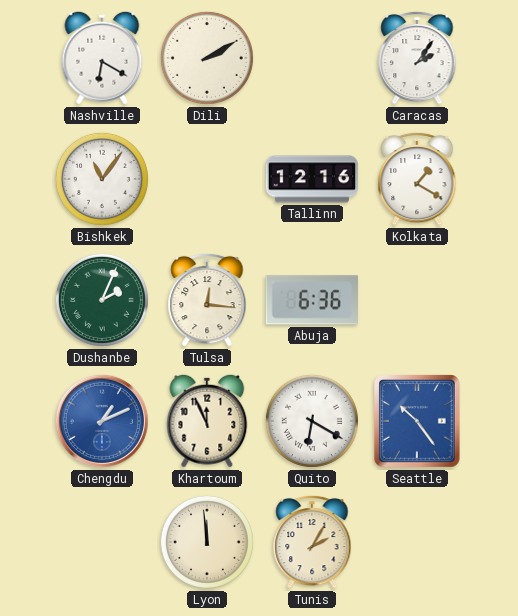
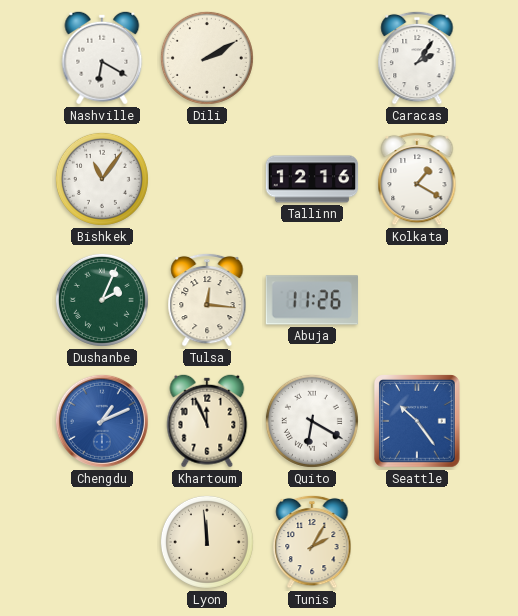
Abuja: 6:36 -> 11:26 (312, 300)
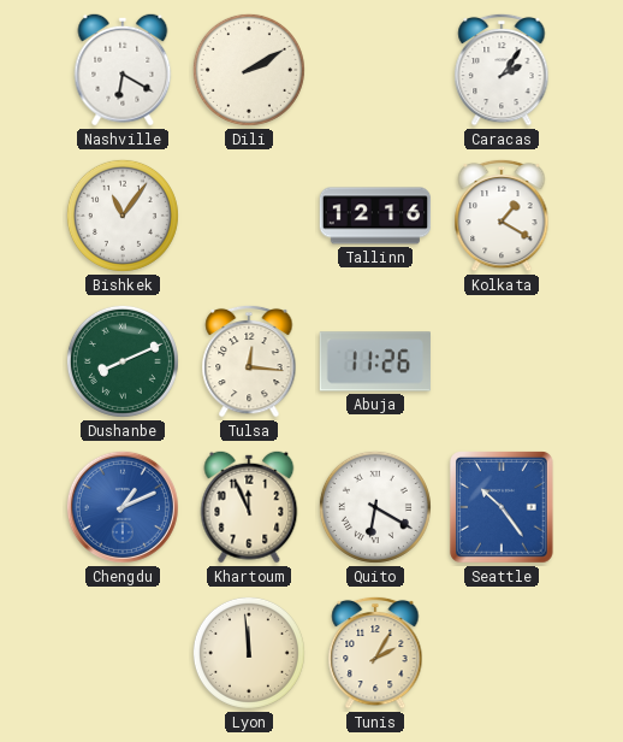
Dushanbe: 2:04 -> 8:11 (123, 361)
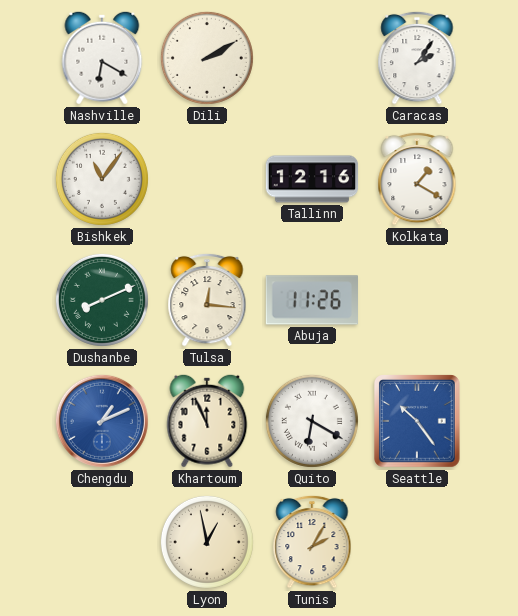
Lyon: 11:59 -> 12:58 (207, 542)
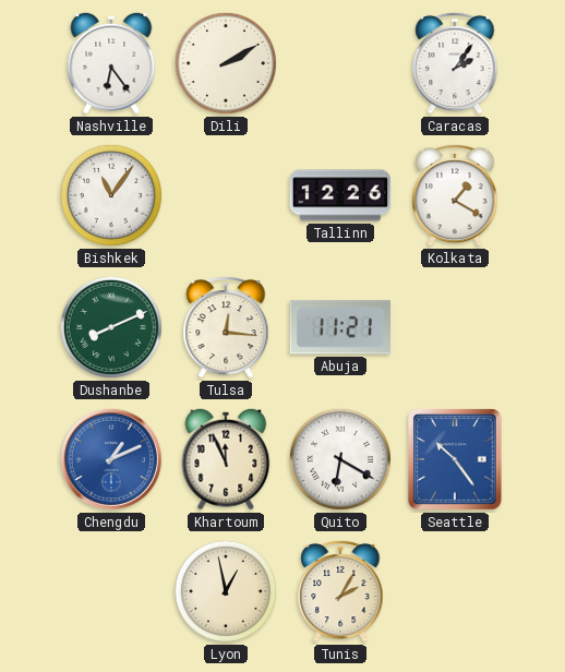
Nashville: 6:20 -> 6:24 (111, 63)
Tallinn: 12:16 -> 12:26 (340, 195)
Abuja: 11:26 -> 11:21 (340, 327)
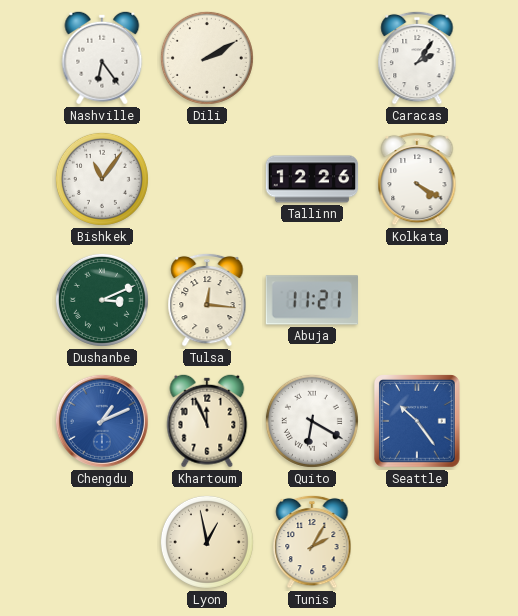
Kolkata: 1:20 -> 4:20 (417, 179)
Dushanbe: 8:11 -> 3:11 (102, 300)
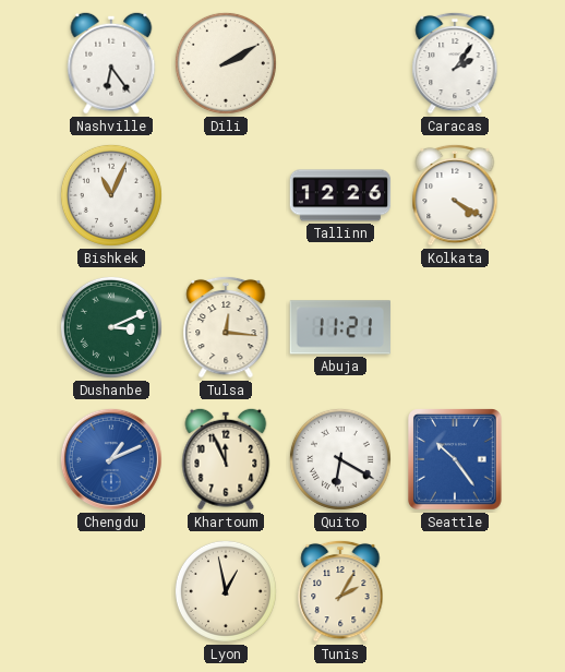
Bishkek: 11:06 -> 11:04 (111, 195)
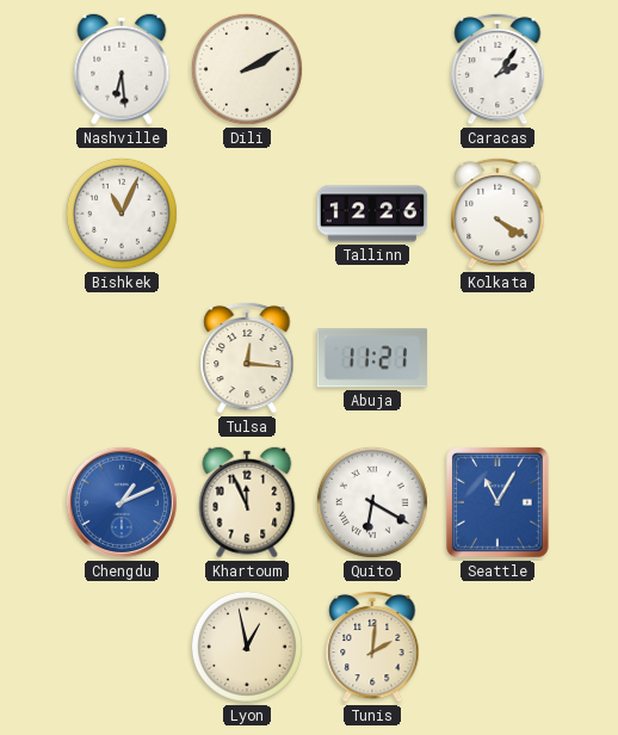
Nashville: 6:24 -> 6:29 (122, 69)
Dushanbe: 3:11 -> none (111, 327)
Seattle: 10:24 -> 11:05 (498, 504)
Tunis: 2:05 -> 2:01 (372, 647)
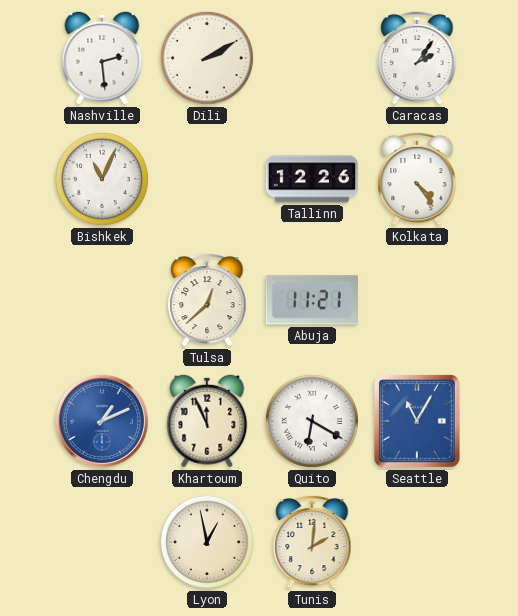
Nashville: 6:29 -> 2:29 (102, 58)
Kolkata: 4:20 -> 4:24 (417, 179)
Tulsa: 12:16 -> 12:38 (207, 300)
